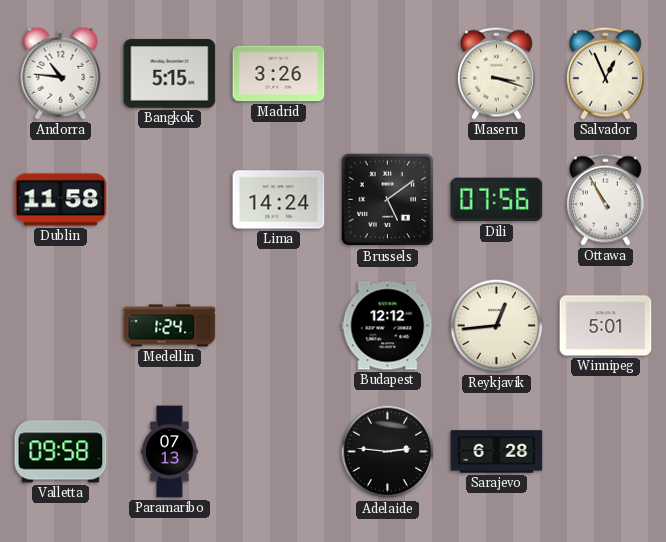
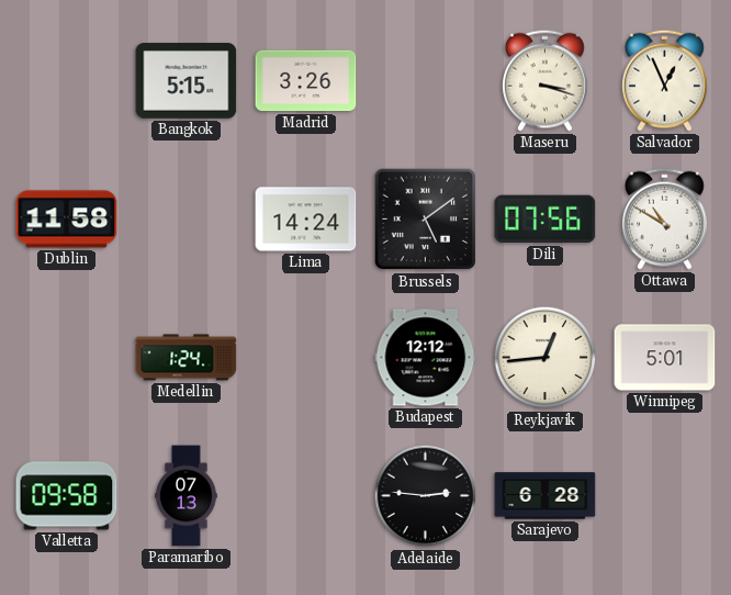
Andorra: 10:46 -> none (61, 73)
Ottawa: 10:55 -> 10:50 (665, 218)
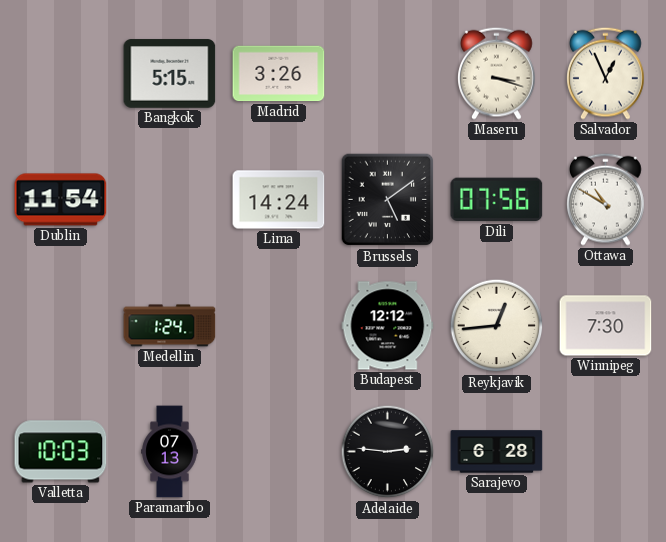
Dublin: 11:58 -> 11:54 (61, 200)
Winnipeg: 5:01 -> 7:30 (606, 326)
Valletta: 09:58 -> 10:03 (61, 452)
